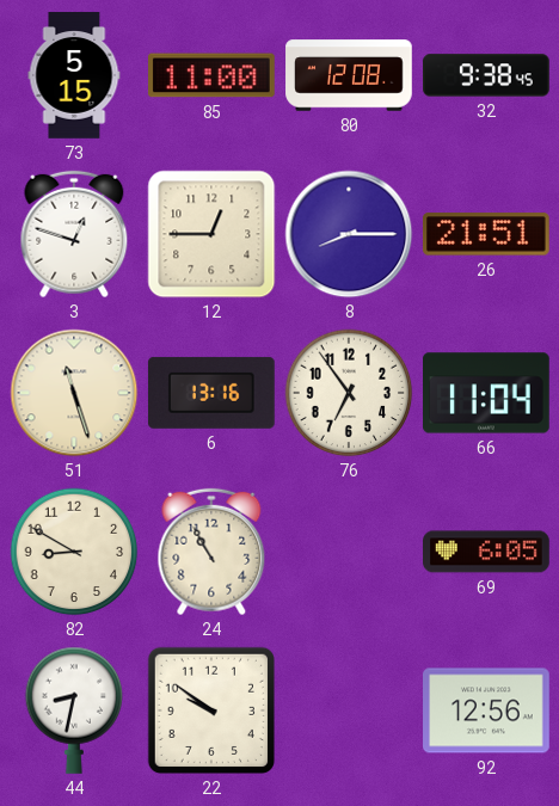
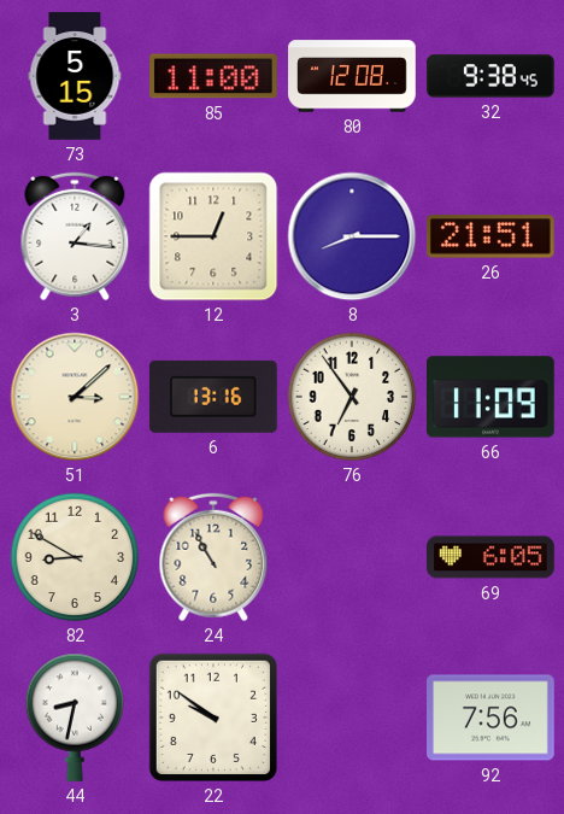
3: 12:48 -> 1:16 (75, 236)
51: 11:27 -> 3:08 (75, 397)
66: 11:04 -> 11:09 (492, 397)
92: 12:56 -> 7:56 (492, 718)
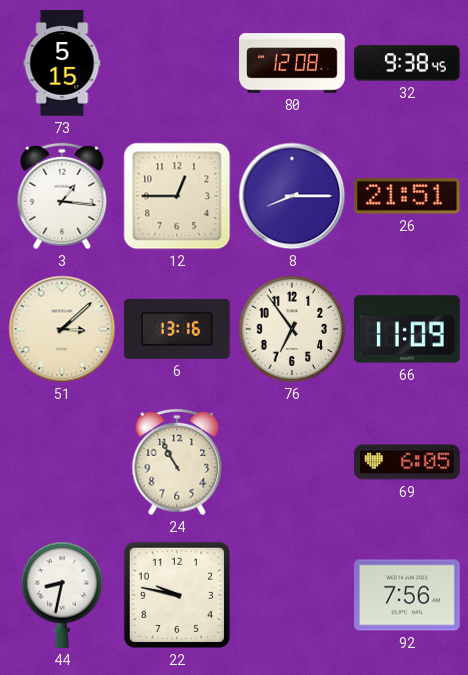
85: 11:00 -> none (215, 76)
82: 8:50 -> none (75, 557)
22: 9:51 -> 9:47 (177, 595)
